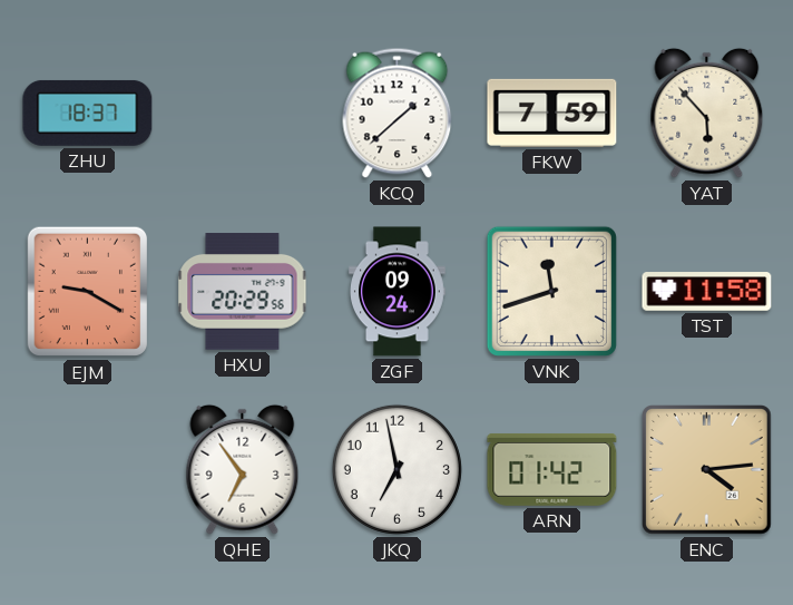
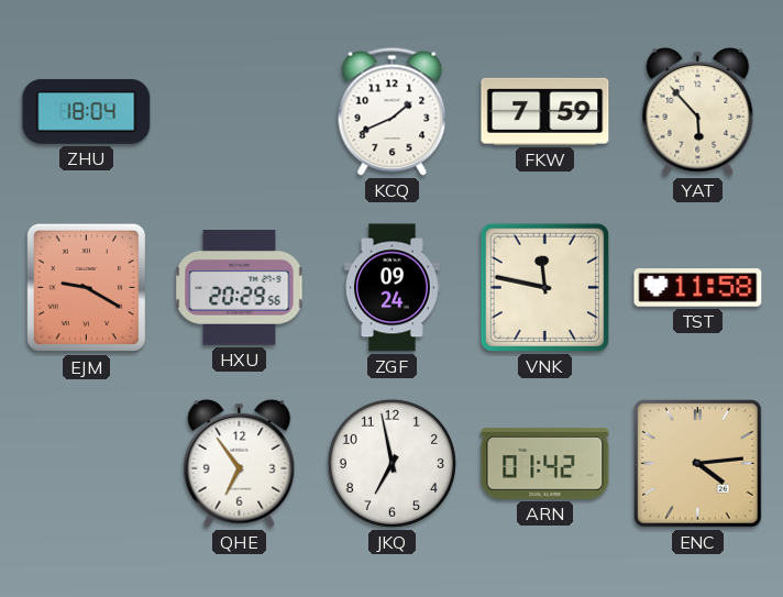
ZHU: 18:37 -> 18:04 (87, 111)
KCQ: 1:38 -> 1:41 (393, 111)
VNK: 11:42 -> 11:47 (544, 287)
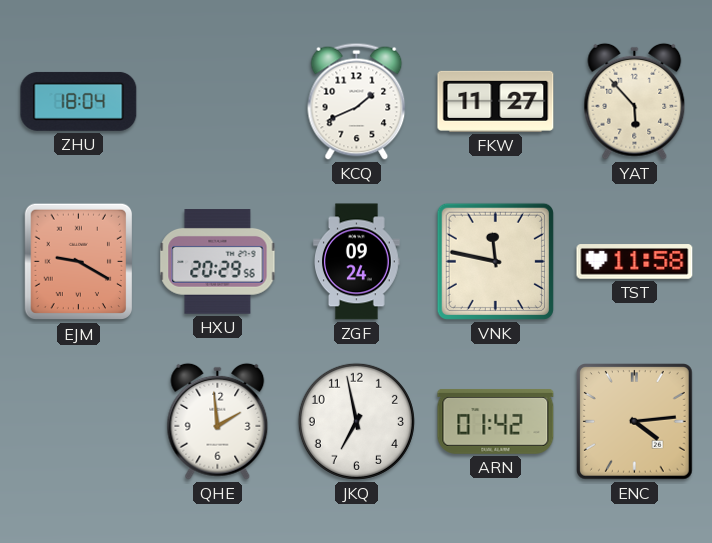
FKW: 7:59 -> 11:27 (496, 101)
QHE: 6:54 -> 1:59 (218, 421)
